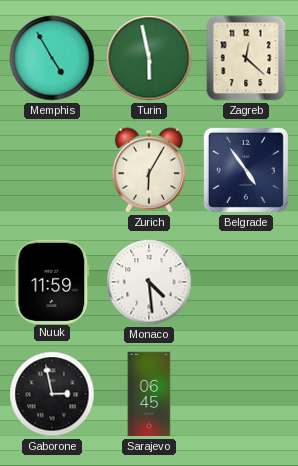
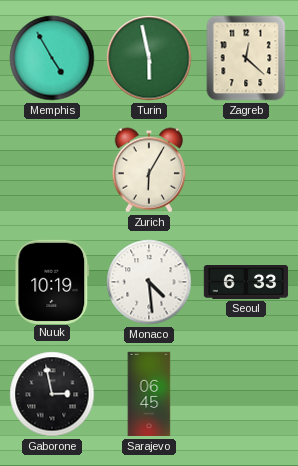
Belgrade: 4:54 -> none (246, 170)
Nuuk: 11:59 -> 10:19 (52, 281)
Seoul: none -> 6:33 (246, 283)
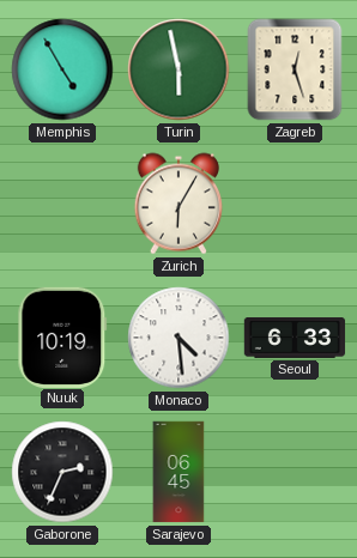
Zagreb: 12:22 -> 12:27 (295, 69)
Gaborone: 2:58 -> 2:34 (62, 472)
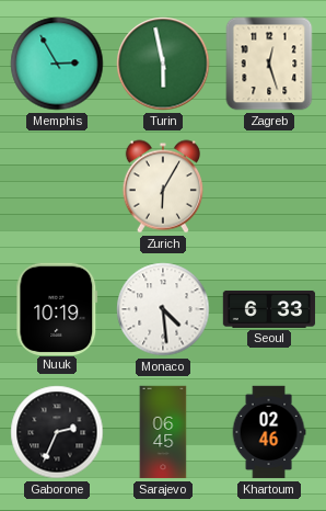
Memphis: 4:55 -> 2:55 (57, 64)
Khartoum: none -> 02:46 (269, 432)
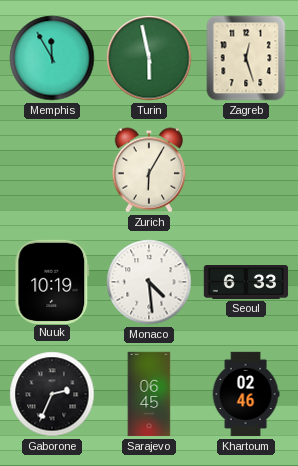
Memphis: 2:55 -> 11:55 (52, 58)
